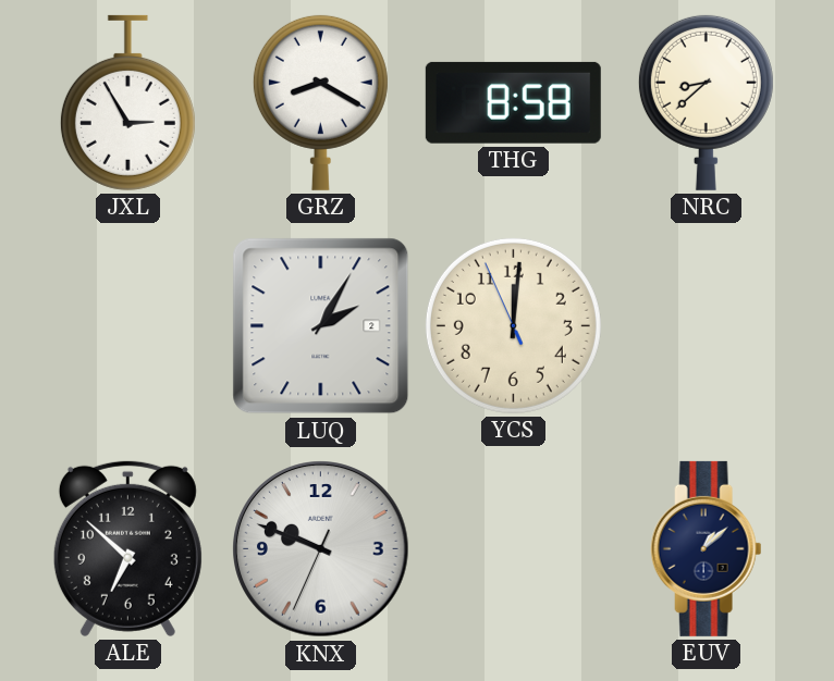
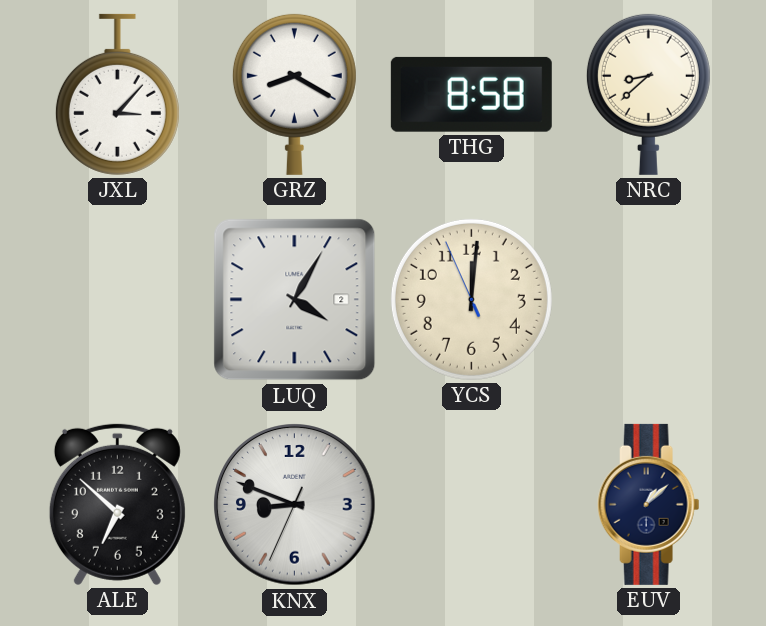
JXL: 2:55 -> 3:07 (117, 94)
LUQ: 2:05 -> 4:05 (295, 300)
KNX: 9:48 -> 8:48 (295, 505)
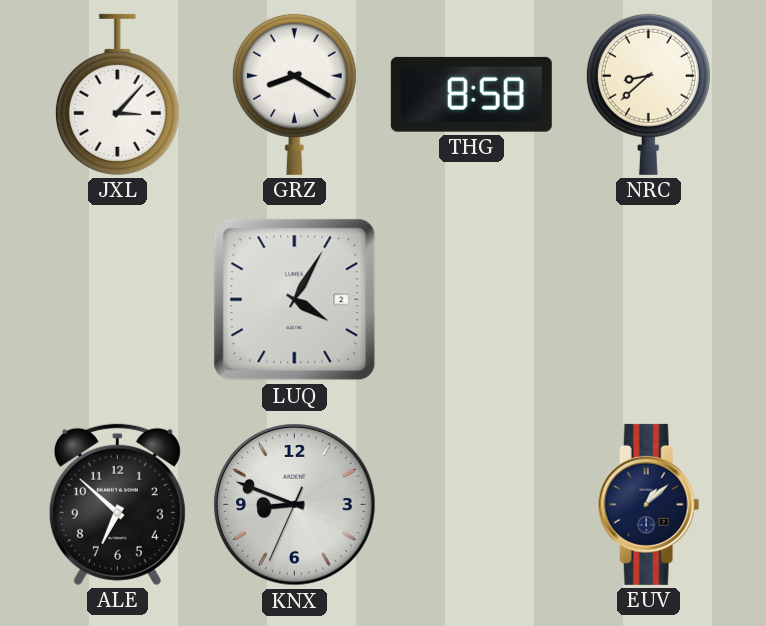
YCS: 12:00 -> none (471, 299)
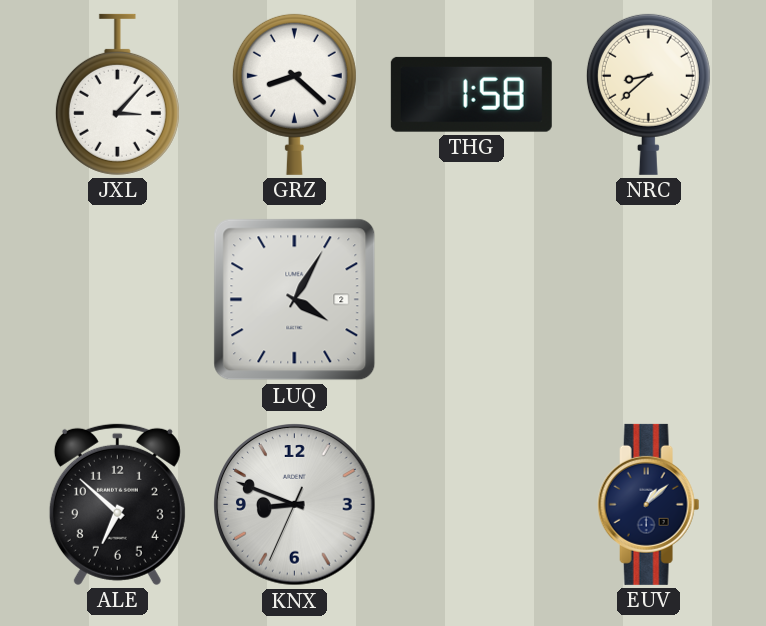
GRZ: 8:20 -> 8:22 (294, 94)
THG: 8:58 -> 1:58 (471, 94)
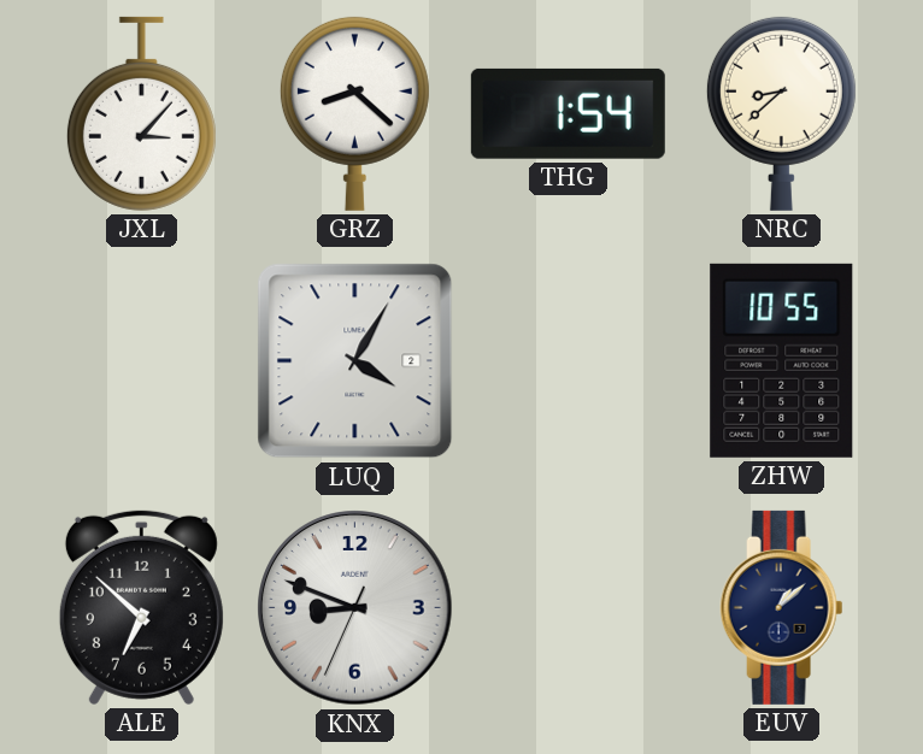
THG: 1:58 -> 1:54 (568, 113)
ZHW: none -> 10:55 (782, 360)
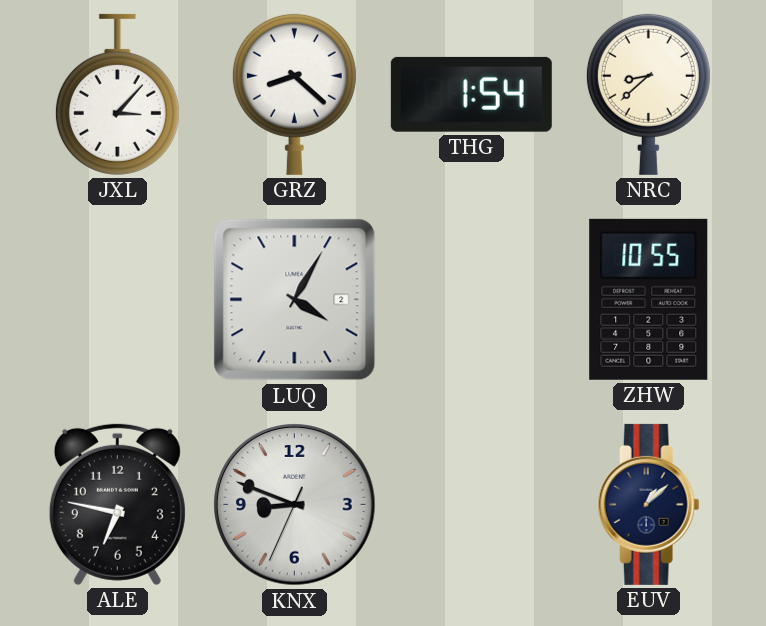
ALE: 6:52 -> 6:47 (117, 504)
